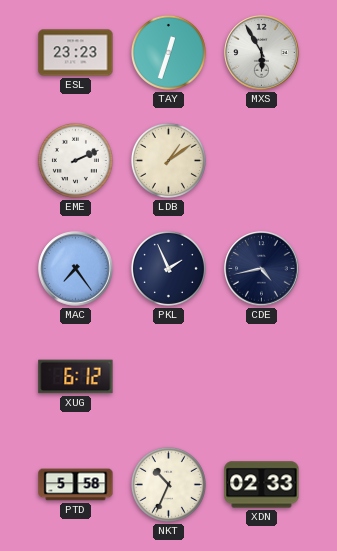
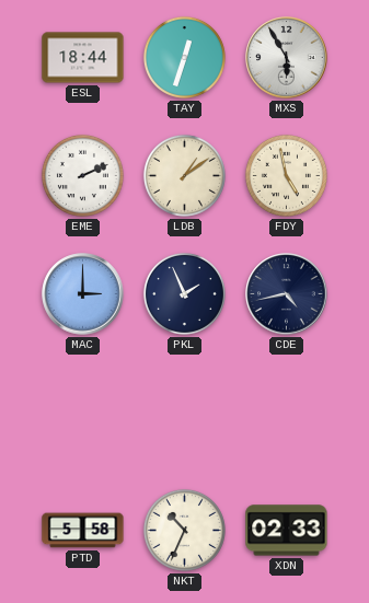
ESL: 23:23 -> 18:44 (83, 58)
FDY: none -> 4:58 (286, 175)
MAC: 7:24 -> 3:00 (83, 294)
XUG: 6:12 -> none (76, 377)
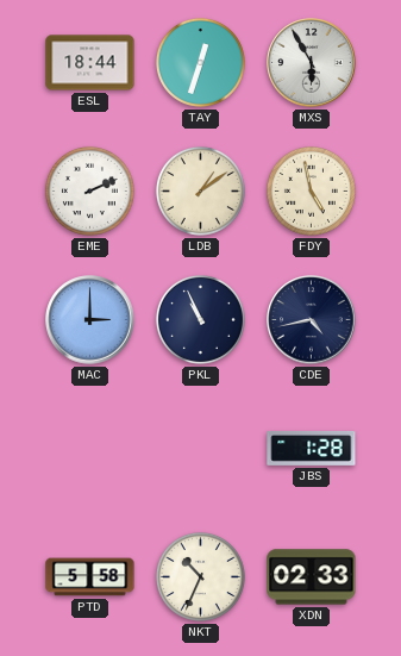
PKL: 1:56 -> 10:56 (200, 319)
JBS: none -> 1:28 (312, 448)
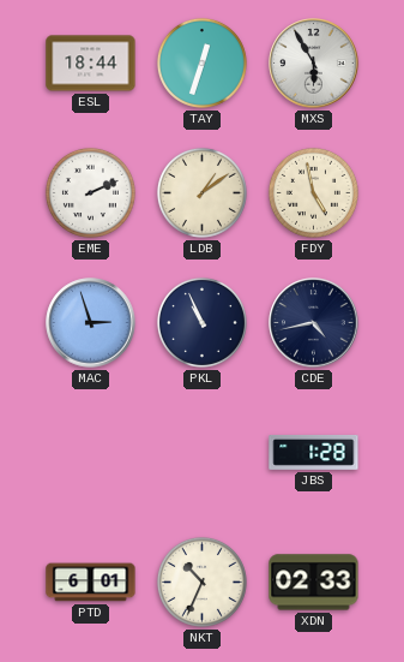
MAC: 3:00 -> 2:57 (91, 323)
PTD: 5:58 -> 6:01 (91, 583)
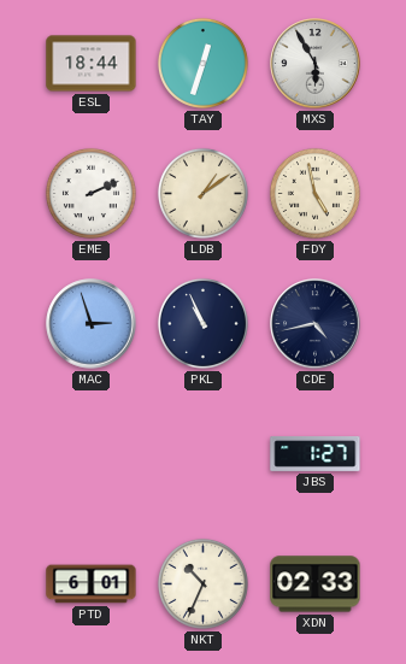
JBS: 1:28 -> 1:27 (316, 453)
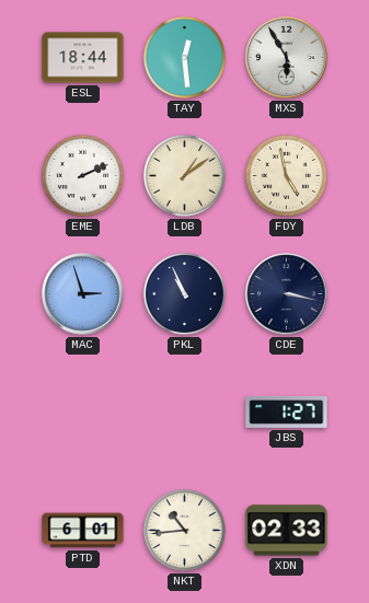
TAY: 12:33 -> 12:29 (184, 57)
CDE: 4:43 -> 3:17 (287, 294)
NKT: 10:34 -> 10:44 (184, 530)
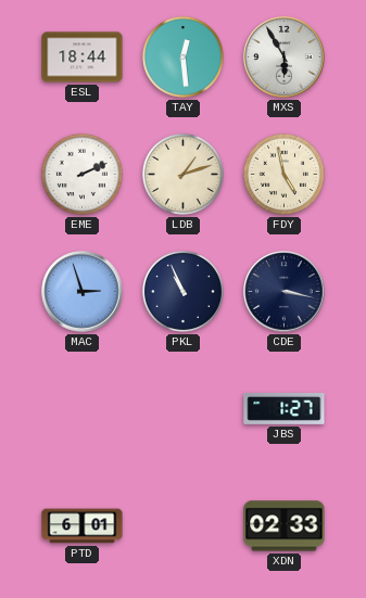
LDB: 1:09 -> 1:12 (182, 174)
NKT: 10:44 -> none (184, 530)
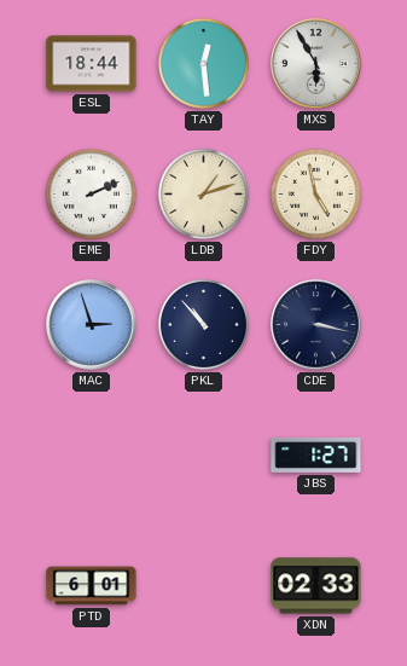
PKL: 10:56 -> 10:53 (203, 324)
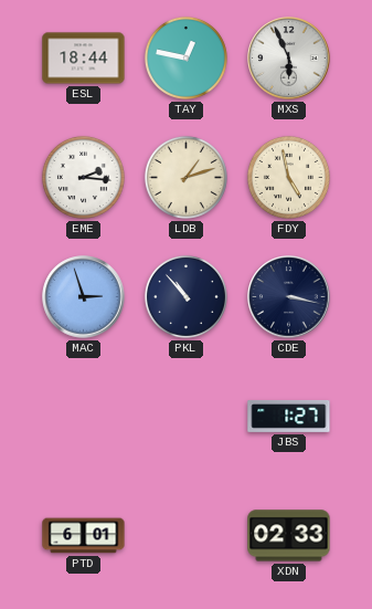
TAY: 12:29 -> 12:47 (185, 57)
MXS: 5:55 -> 5:56 (289, 59)
EME: 2:11 -> 2:16 (83, 177)
